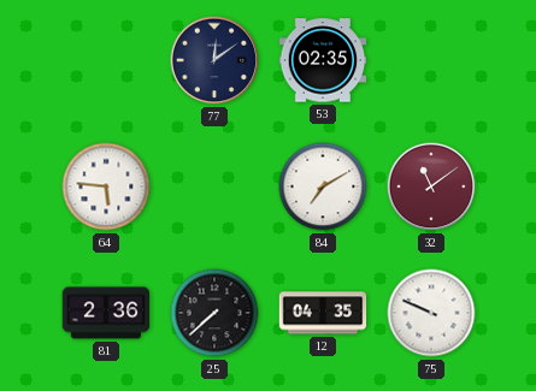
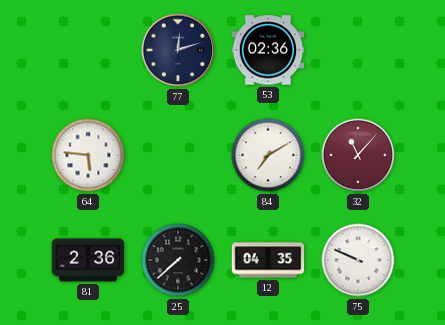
77: 12:09 -> 12:12 (178, 50)
53: 02:35 -> 02:36 (268, 50)
32: 11:09 -> 11:07 (358, 155)
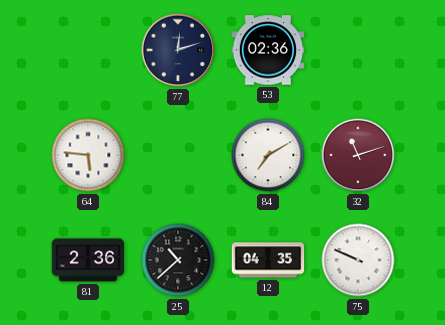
32: 11:07 -> 11:12 (358, 155)
25: 7:38 -> 10:38 (178, 260)
